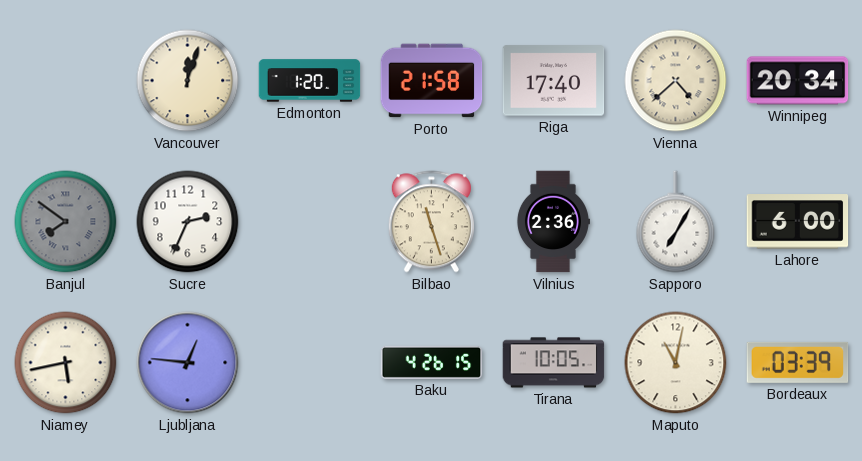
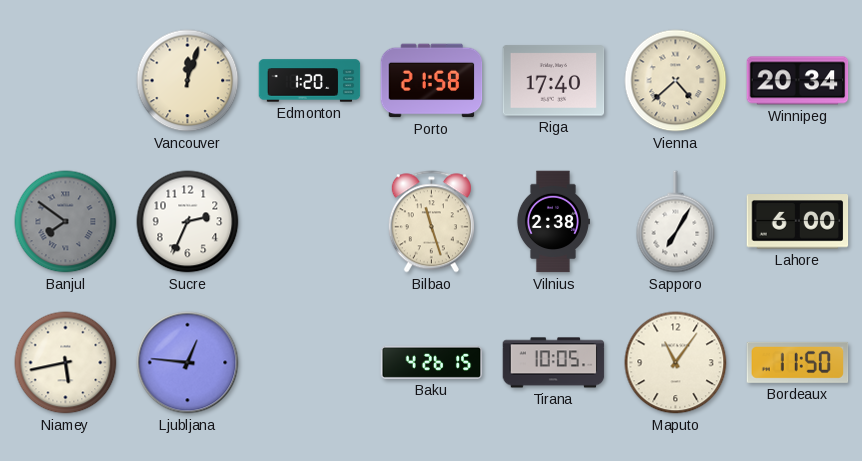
Vilnius: 2:36 -> 2:38 (553, 222)
Maputo: 11:02 -> 11:06 (676, 363)
Bordeaux: 03:39 -> 11:50 (798, 362)
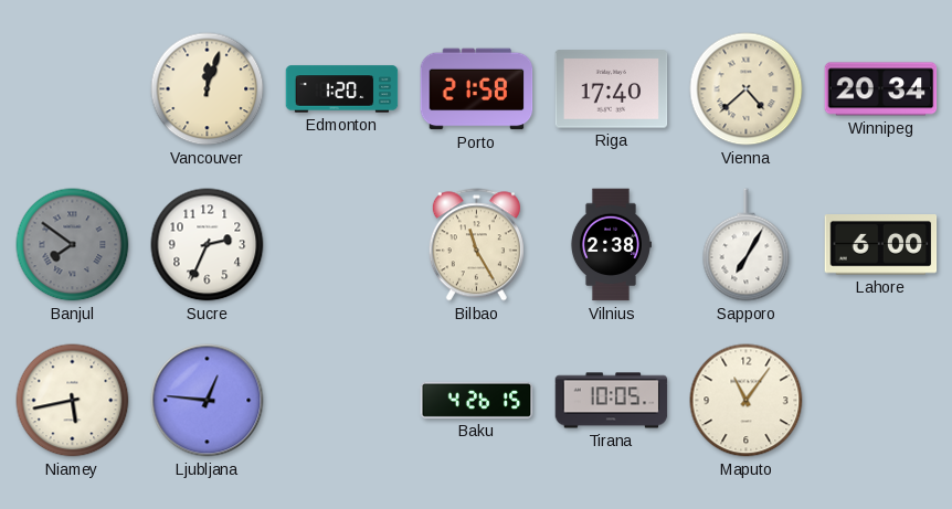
Bilbao: 11:27 -> 11:25 (476, 245)
Bordeaux: 11:50 -> none (798, 362)
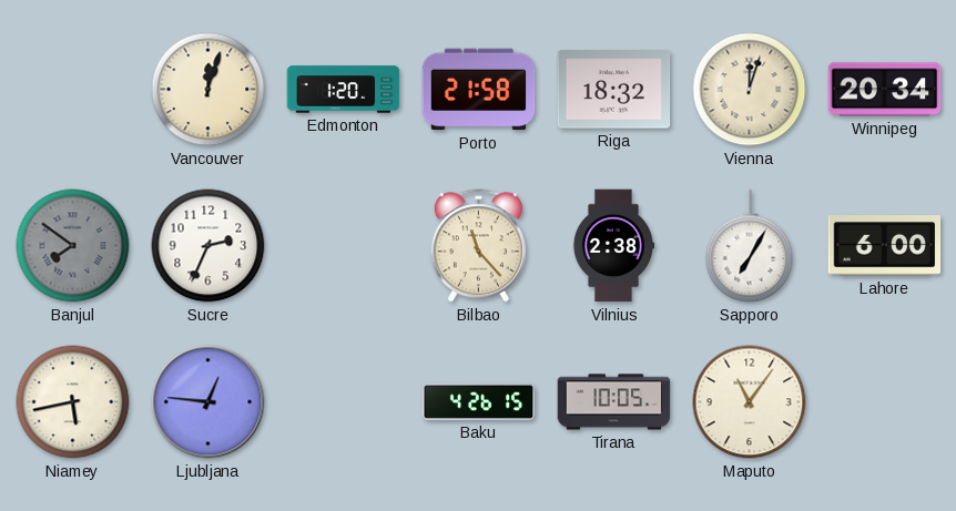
Riga: 17:40 -> 18:32 (614, 90)
Vienna: 4:38 -> 12:03 (750, 90)
Bilbao: 11:25 -> 11:23 (478, 246)
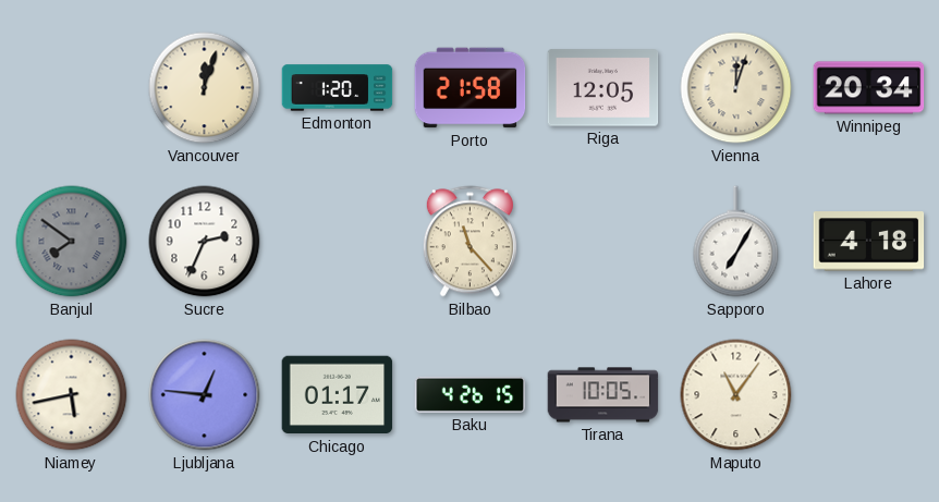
Riga: 18:32 -> 12:05 (603, 88)
Vilnius: 2:38 -> none (613, 246)
Lahore: 6:00 -> 4:18 (869, 242)
Chicago: none -> 01:17 (338, 395)
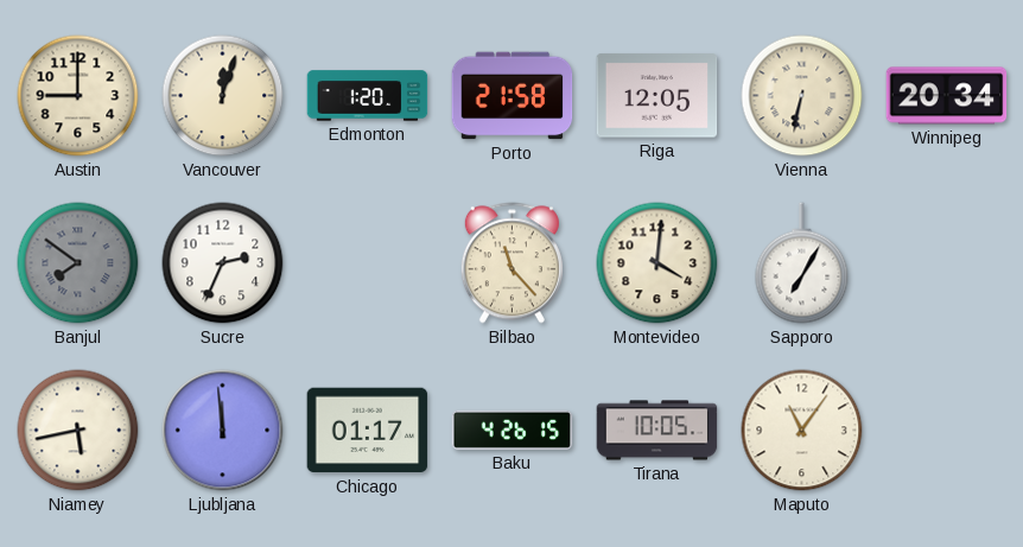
Austin: none -> 9:00 (78, 96)
Vienna: 12:03 -> 6:32 (802, 96)
Montevideo: none -> 4:01 (657, 263)
Lahore: 4:18 -> none (869, 242)
Ljubljana: 12:46 -> 11:59 (223, 431)
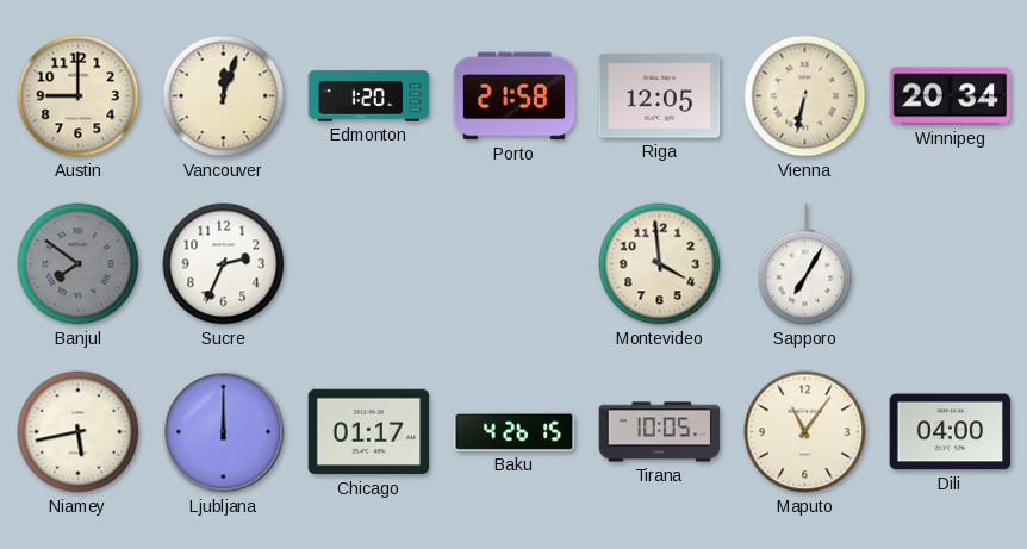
Bilbao: 11:23 -> none (512, 263)
Montevideo: 4:01 -> 3:59 (660, 264)
Ljubljana: 11:59 -> 12:00 (224, 432)
Dili: none -> 04:00 (951, 432)
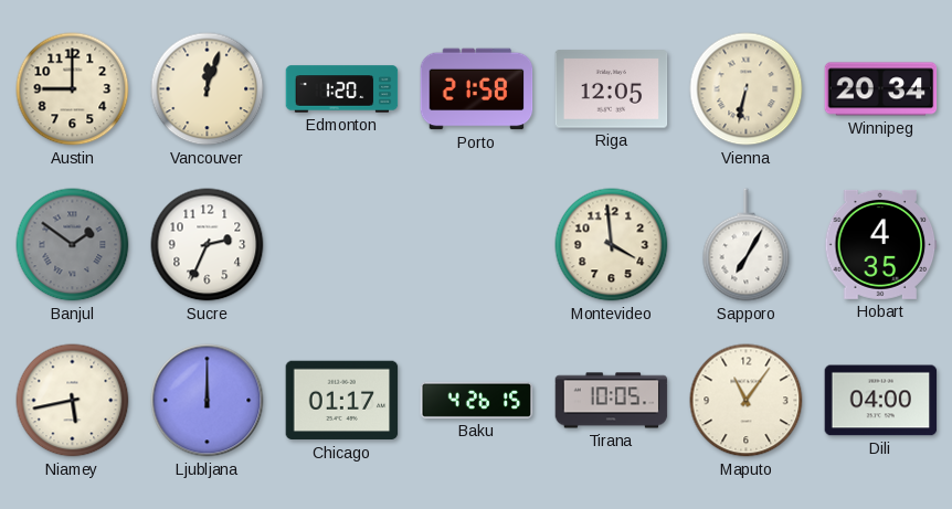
Banjul: 7:51 -> 1:51 (73, 245)
Hobart: none -> 4:35 (881, 244)
